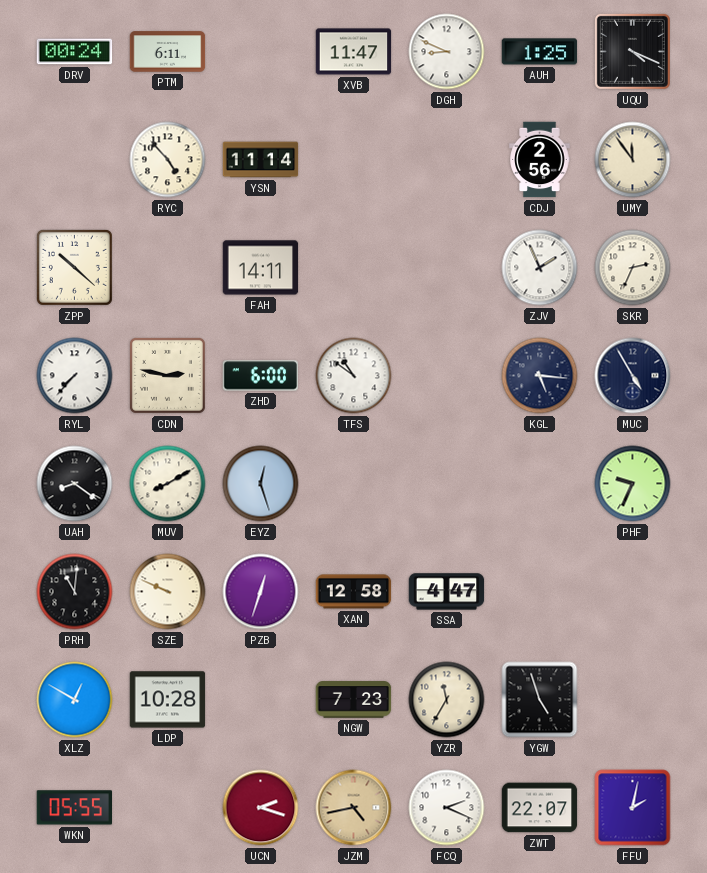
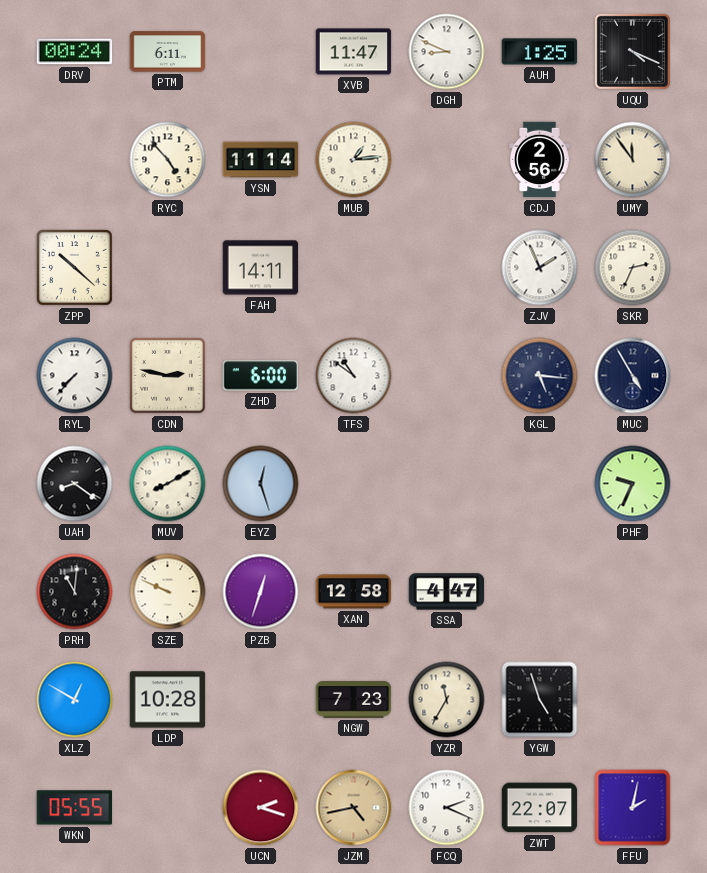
MUB: none -> 1:14 (354, 160)
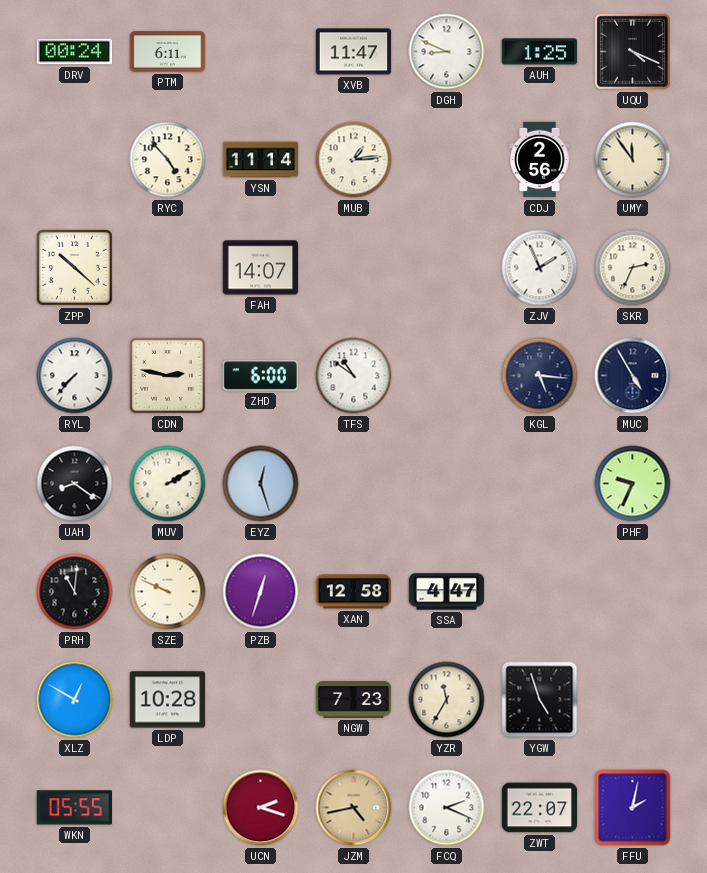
FAH: 14:11 -> 14:07 (261, 268)
MUV: 8:10 -> 2:10 (168, 484)
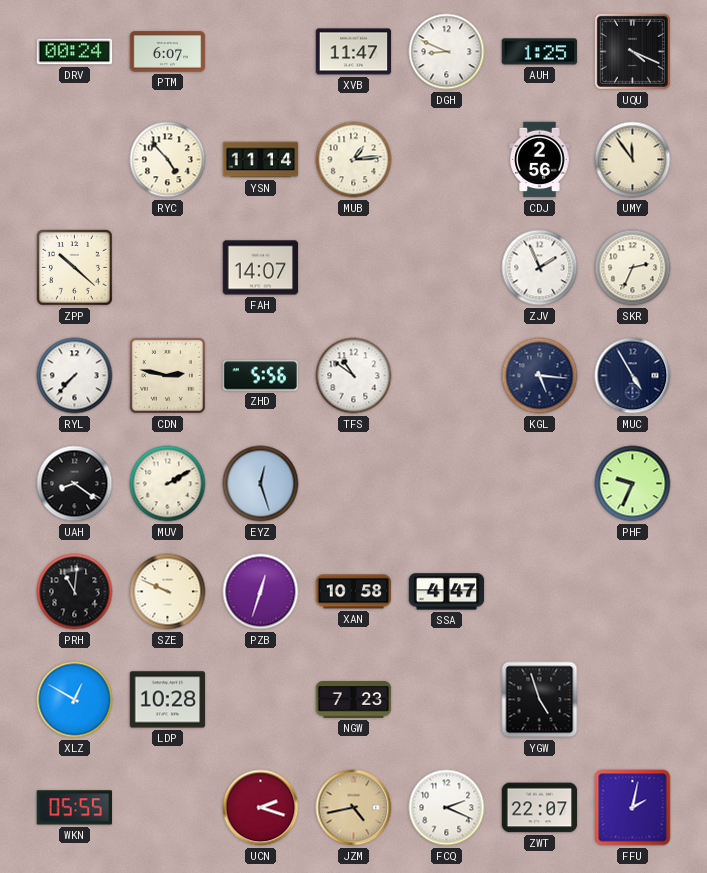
PTM: 6:11 -> 6:07 (168, 52)
ZHD: 6:00 -> 5:56 (260, 376)
XAN: 12:58 -> 10:58 (354, 592)
YZR: 11:35 -> none (447, 700)
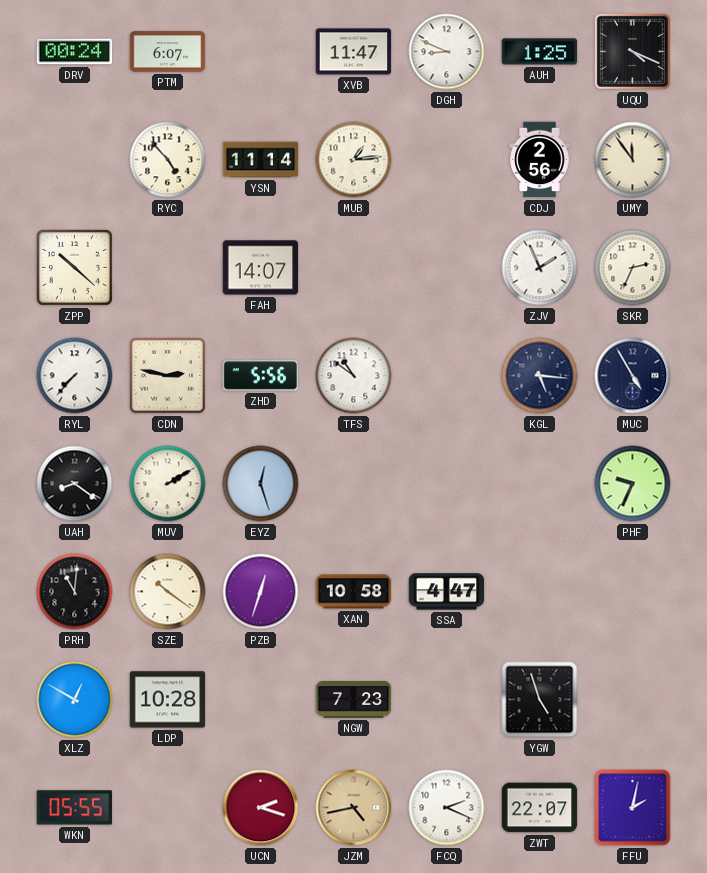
SZE: 9:49 -> 10:21 (168, 592)
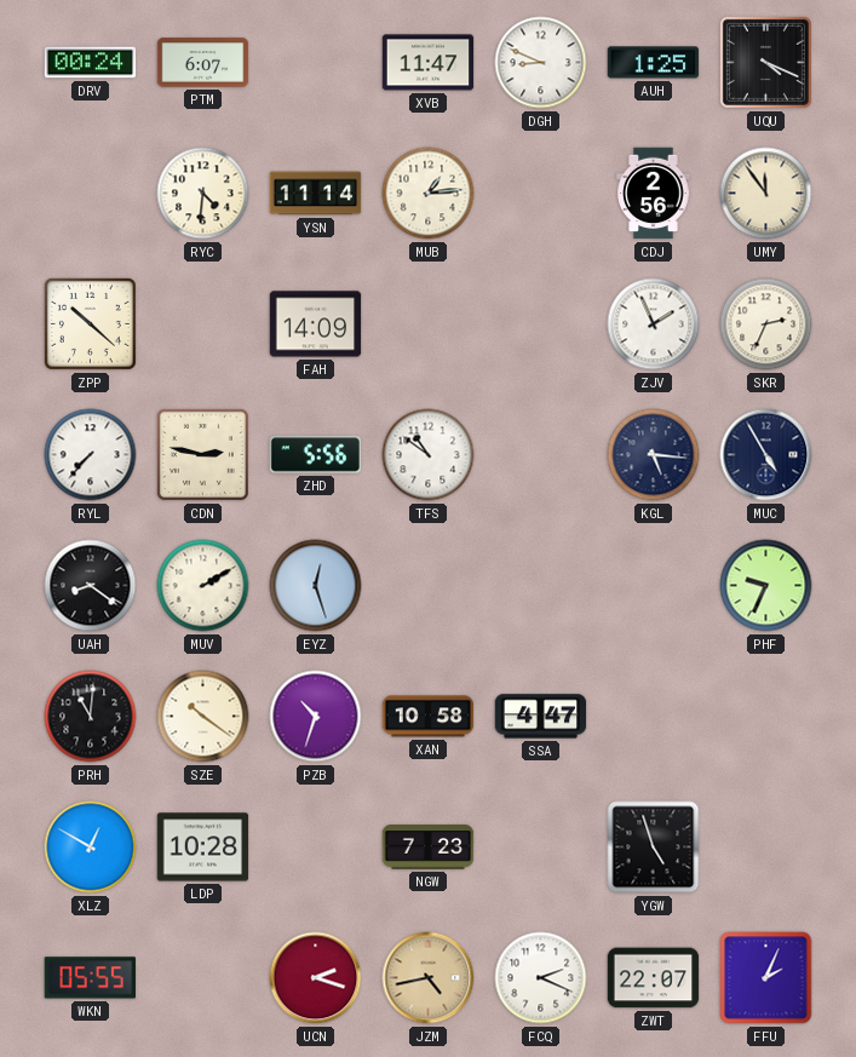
RYC: 4:53 -> 4:31 (203, 194)
FAH: 14:07 -> 14:09 (316, 324)
PZB: 12:33 -> 10:33 (316, 717)
FFU: 2:02 -> 2:04 (766, 978)
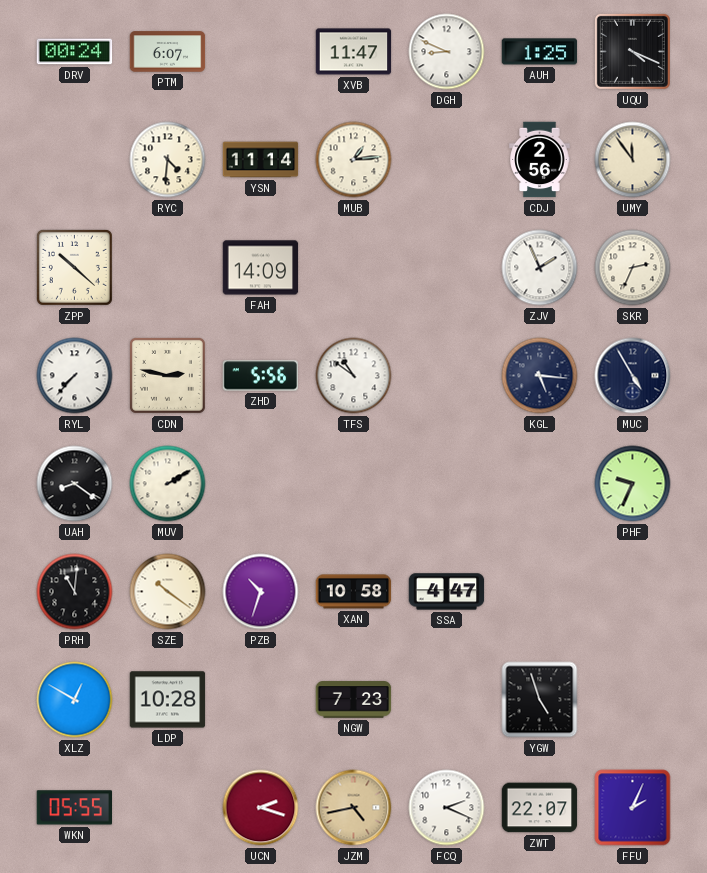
EYZ: 12:27 -> none (316, 586)
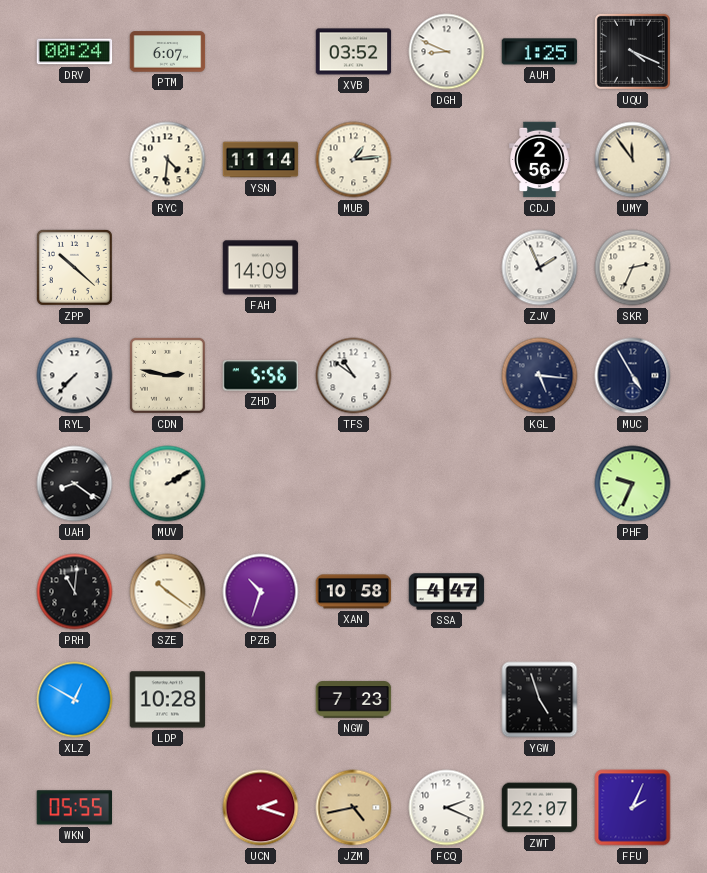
XVB: 11:47 -> 03:52 (354, 52)
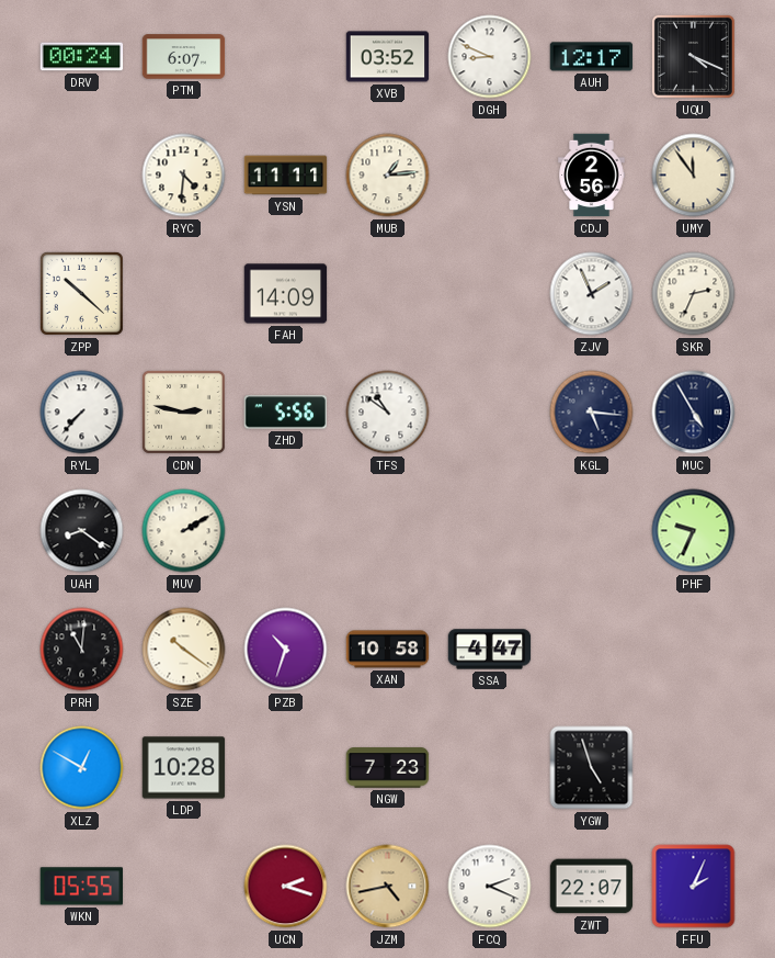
AUH: 1:25 -> 12:17 (592, 57)
YSN: 11:14 -> 11:11 (286, 176)
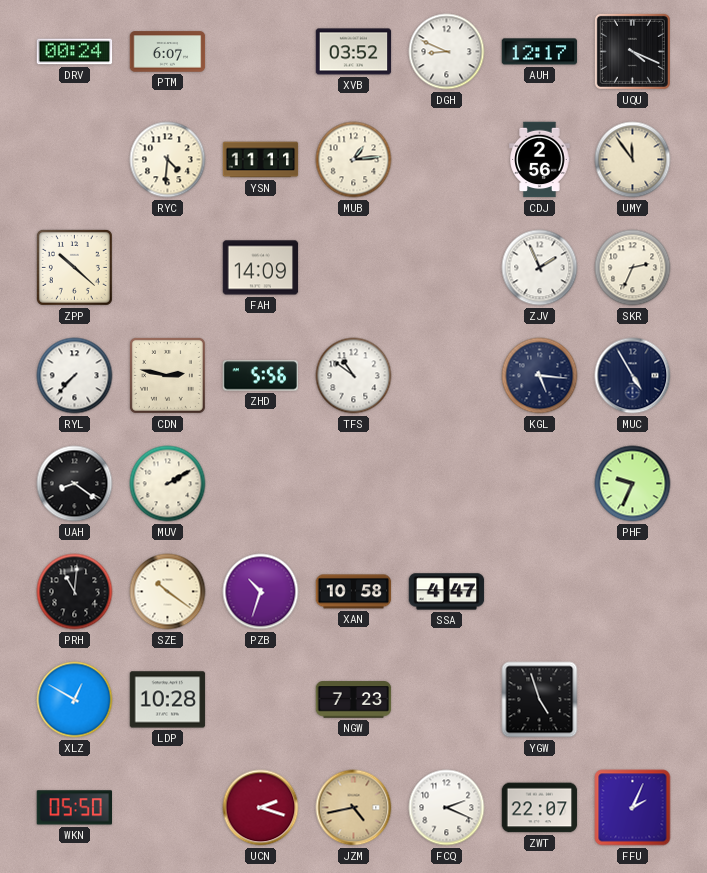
WKN: 05:55 -> 05:50 (74, 808)
